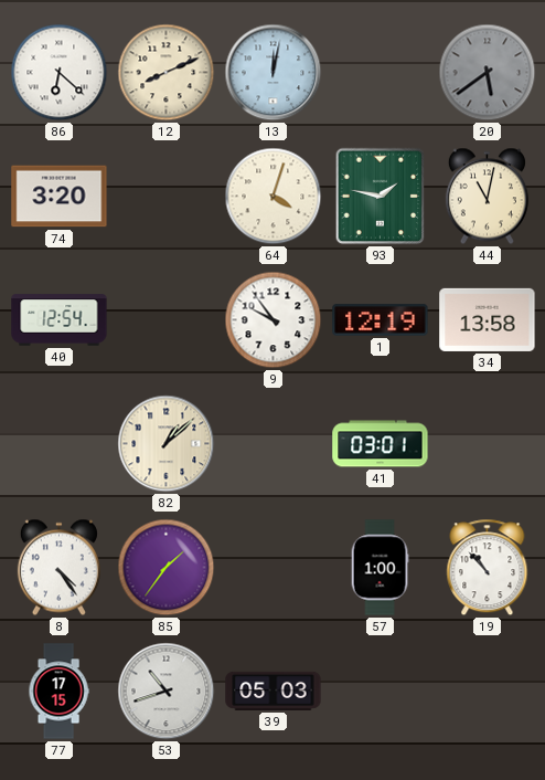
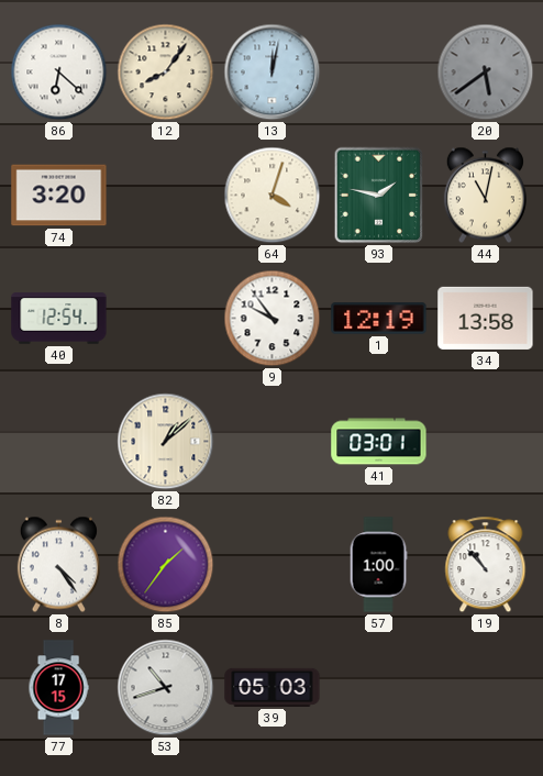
12: 8:11 -> 8:06 (166, 73)
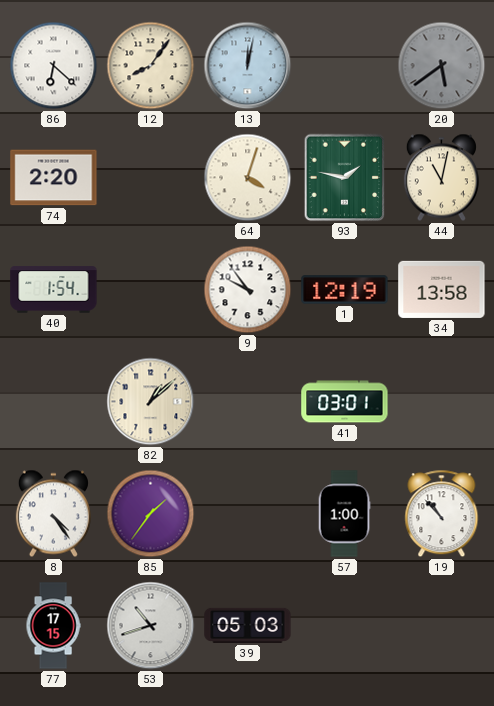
74: 3:20 -> 2:20 (54, 178)
40: 12:54 -> 1:54 (54, 290)
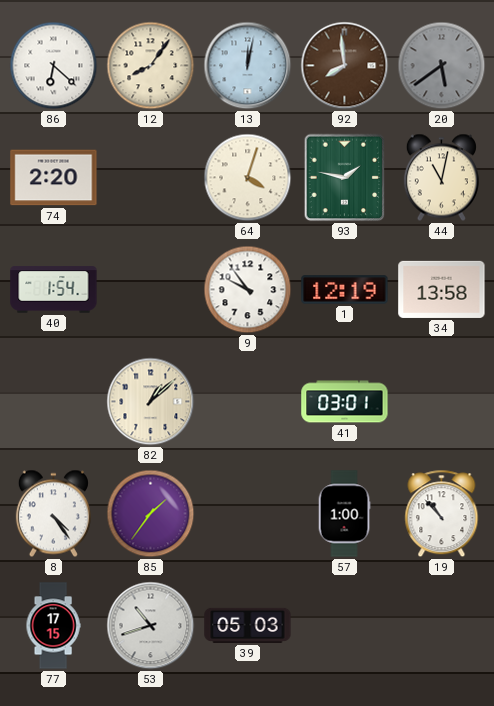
92: none -> 7:59 (345, 66)
